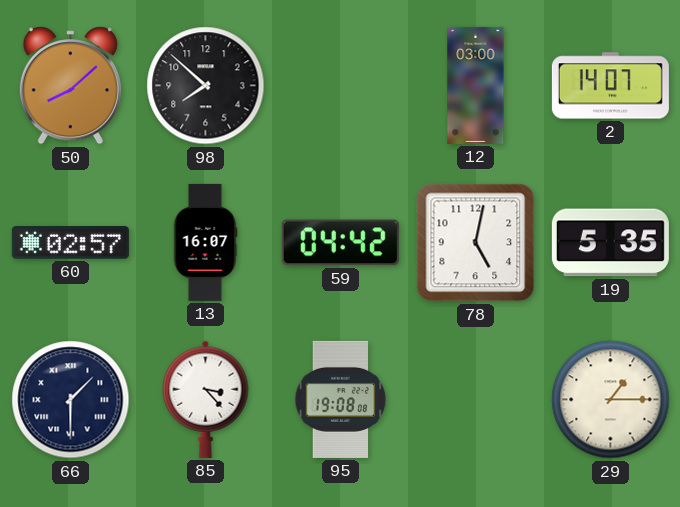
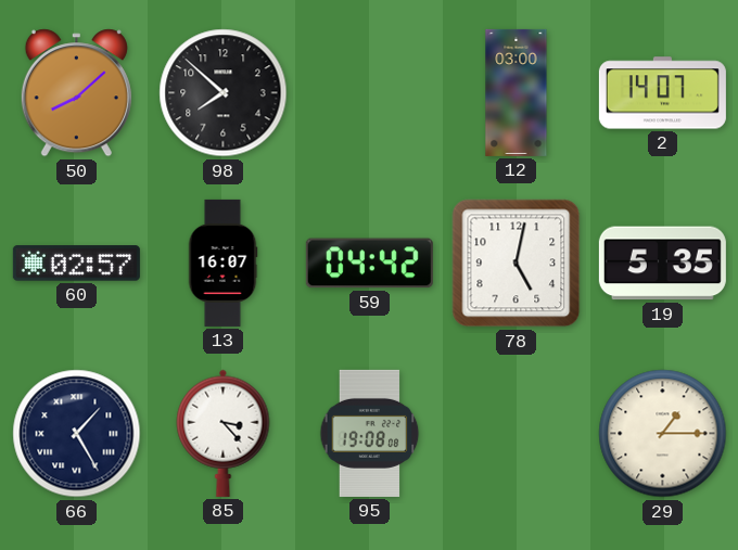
66: 1:30 -> 1:25 (77, 434)
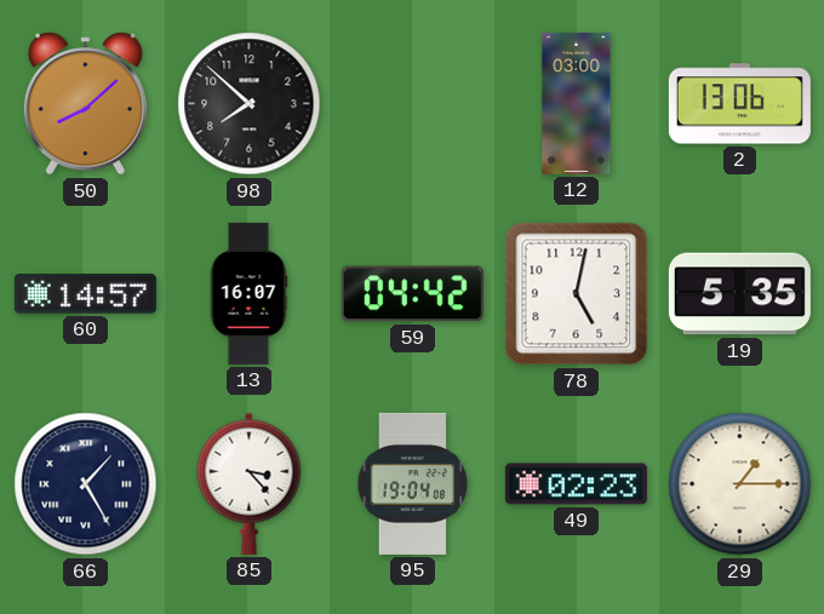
2: 14:07 -> 13:06 (739, 104)
60: 02:57 -> 14:57 (85, 294)
95: 19:08 -> 19:04 (413, 483)
49: none -> 02:23 (576, 484)
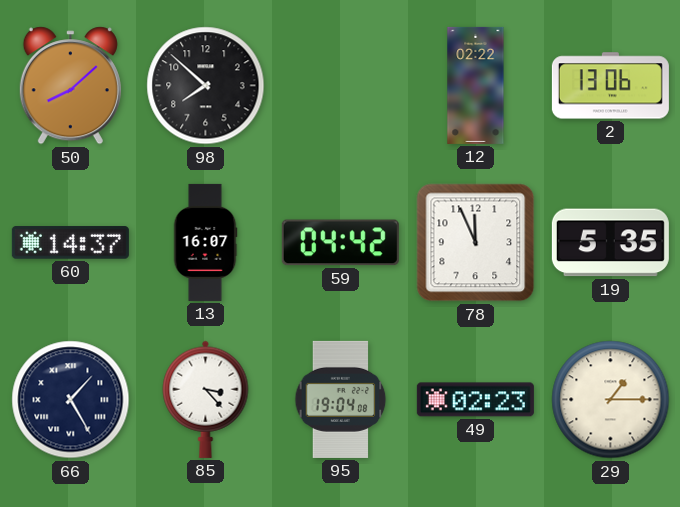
12: 03:00 -> 02:22 (476, 85)
60: 14:57 -> 14:37 (70, 243)
78: 5:02 -> 11:56 (476, 243)
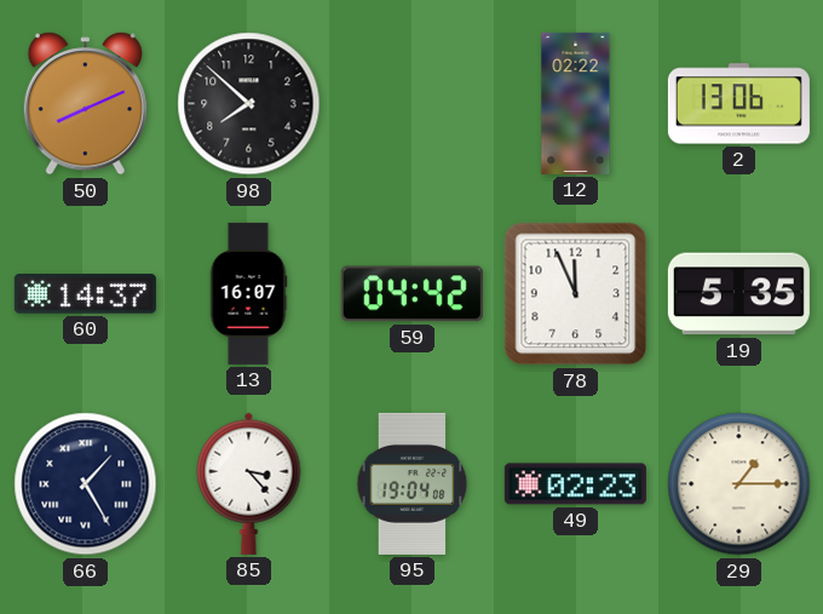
50: 8:08 -> 8:11 (85, 104)
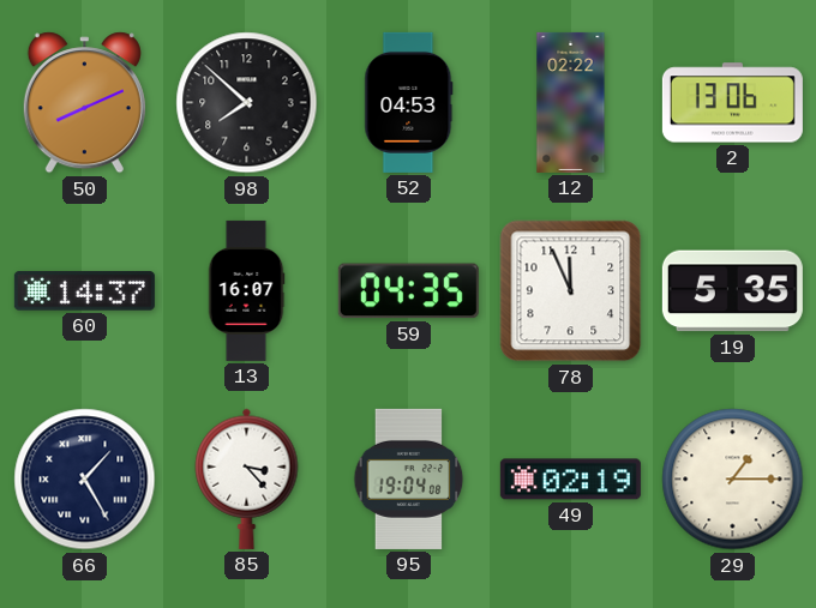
52: none -> 04:53 (409, 102)
59: 04:42 -> 04:35 (408, 291)
49: 02:23 -> 02:19 (570, 480)
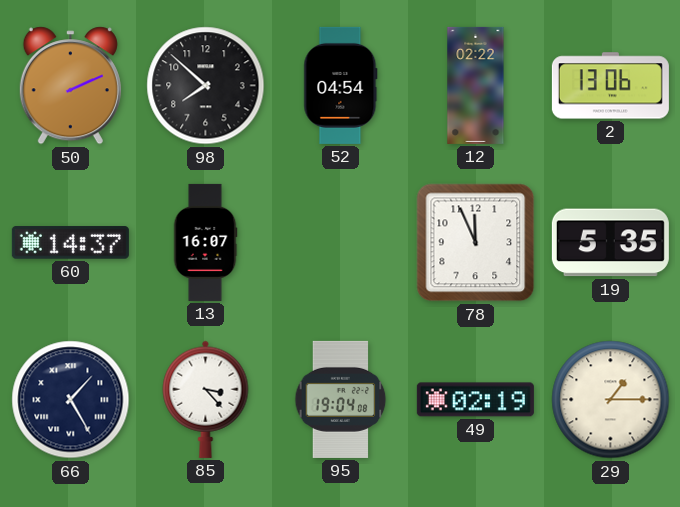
50: 8:11 -> 2:11 (70, 86)
52: 04:53 -> 04:54 (341, 85)
59: 04:35 -> none (408, 291)
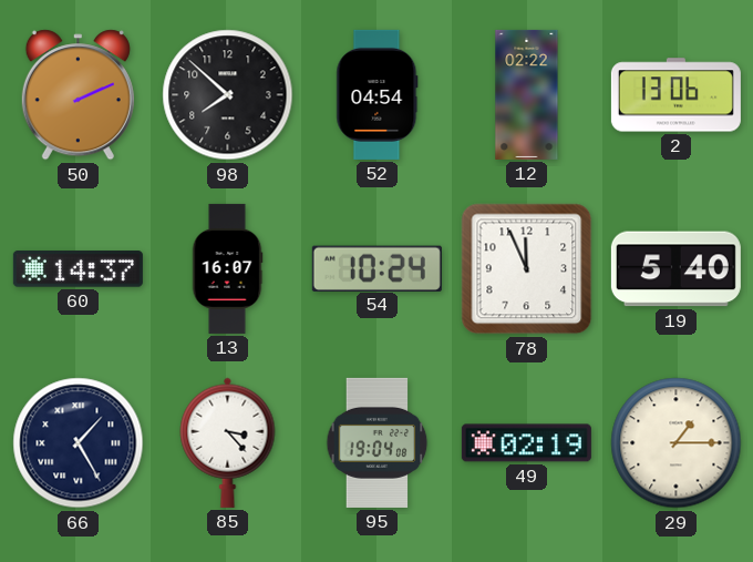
54: none -> 10:24 (376, 268)
19: 5:35 -> 5:40 (675, 269)
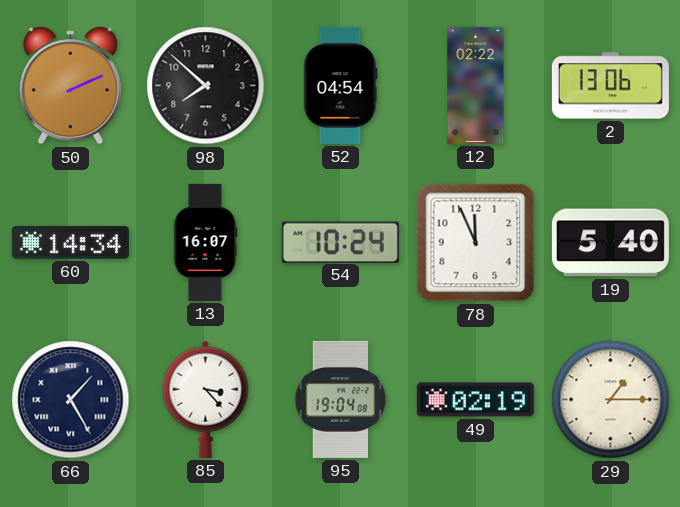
60: 14:37 -> 14:34 (70, 243)
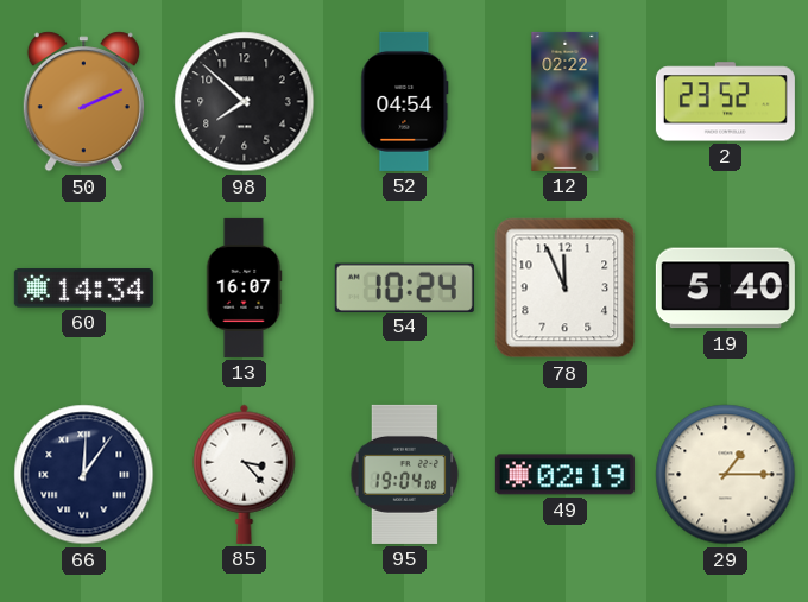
2: 13:06 -> 23:52 (725, 102)
66: 1:25 -> 12:06 (84, 475)
